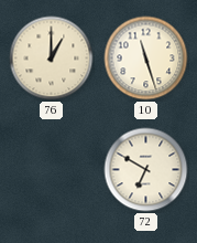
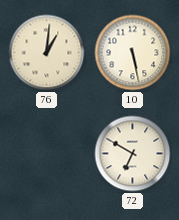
76: 1:00 -> 1:01 (47, 53)
10: 11:27 -> 5:28 (133, 53)
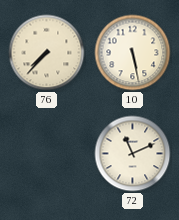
76: 1:01 -> 7:37 (47, 53)
72: 6:50 -> 11:11 (133, 154)
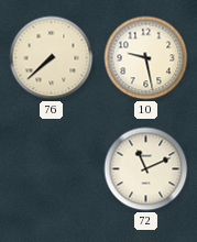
76: 7:37 -> 7:38 (52, 58)
10: 5:28 -> 9:28 (146, 58)
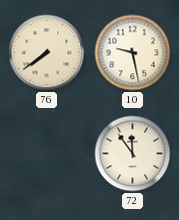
76: 7:38 -> 7:39 (47, 53)
72: 11:11 -> 11:54 (133, 154)
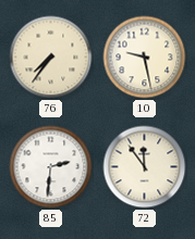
76: 7:39 -> 7:36 (51, 58)
85: none -> 2:31 (51, 167)
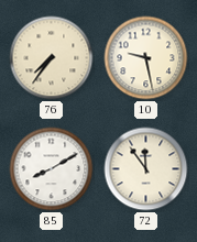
85: 2:31 -> 8:10 (52, 169)
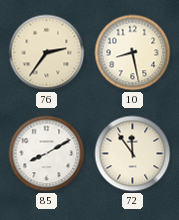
76: 7:36 -> 2:36 (47, 53)
10: 9:28 -> 8:28 (133, 53)
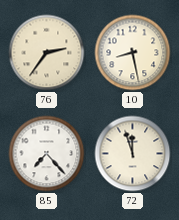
85: 8:10 -> 7:23 (47, 154)
72: 11:54 -> 11:57 (133, 154)
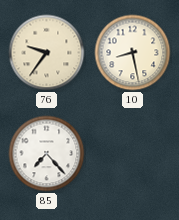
76: 2:36 -> 9:36 (47, 53)
72: 11:57 -> none (133, 154)
